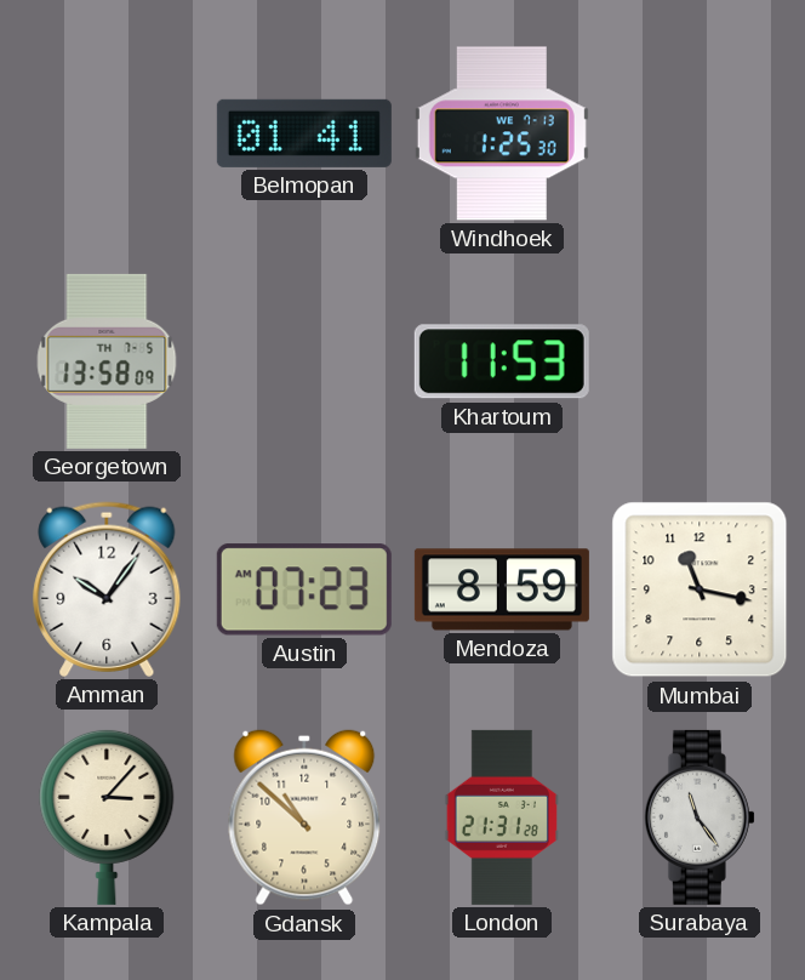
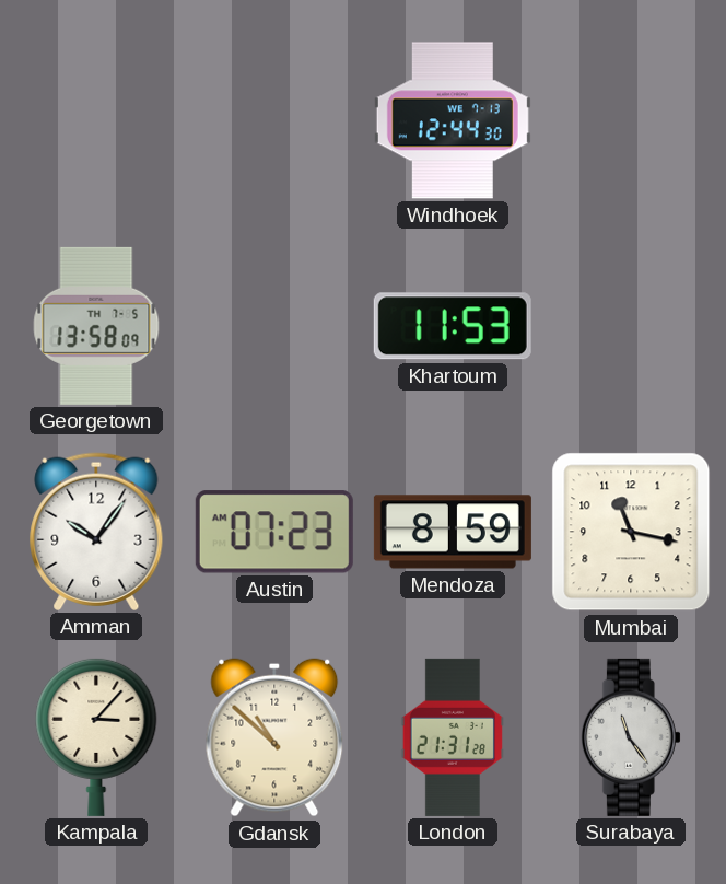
Belmopan: 01:41 -> none (304, 133)
Windhoek: 1:25 -> 12:44 (453, 120)
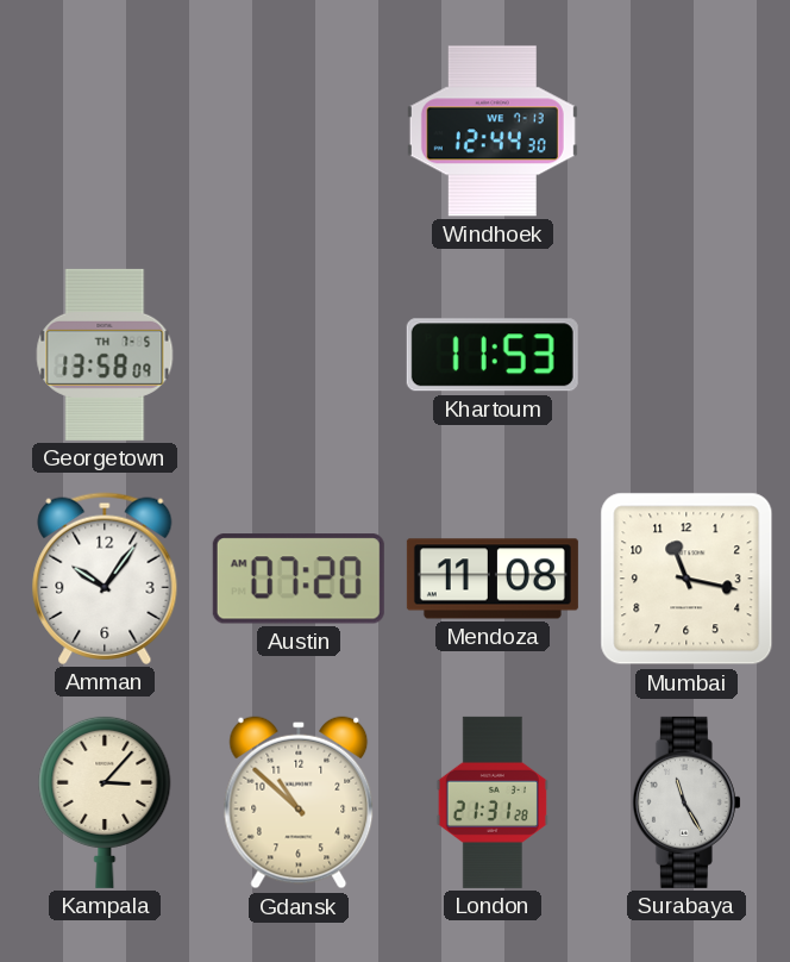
Austin: 07:23 -> 07:20 (299, 579)
Mendoza: 8:59 -> 11:08 (493, 579)
Surabaya: 11:24 -> 11:25 (686, 802)
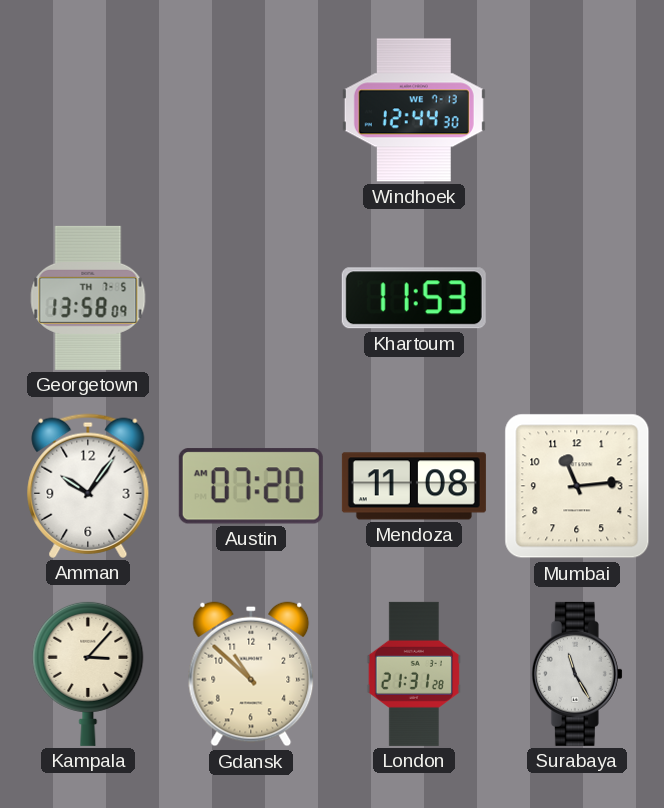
Mumbai: 11:17 -> 11:14 (577, 486)
